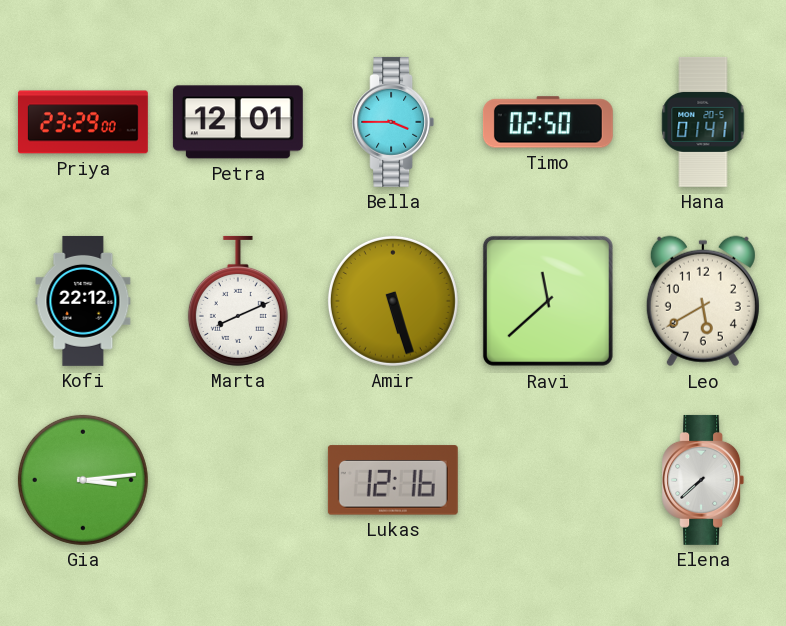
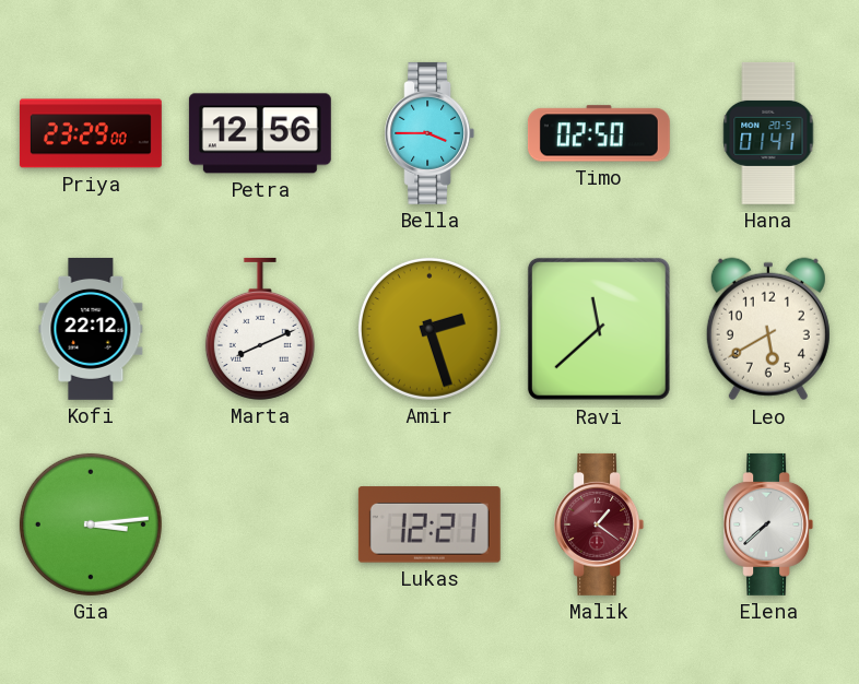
Petra: 12:01 -> 12:56 (260, 133)
Amir: 5:27 -> 2:27 (429, 329)
Lukas: 12:16 -> 12:21 (429, 524)
Malik: none -> 1:21 (599, 524)
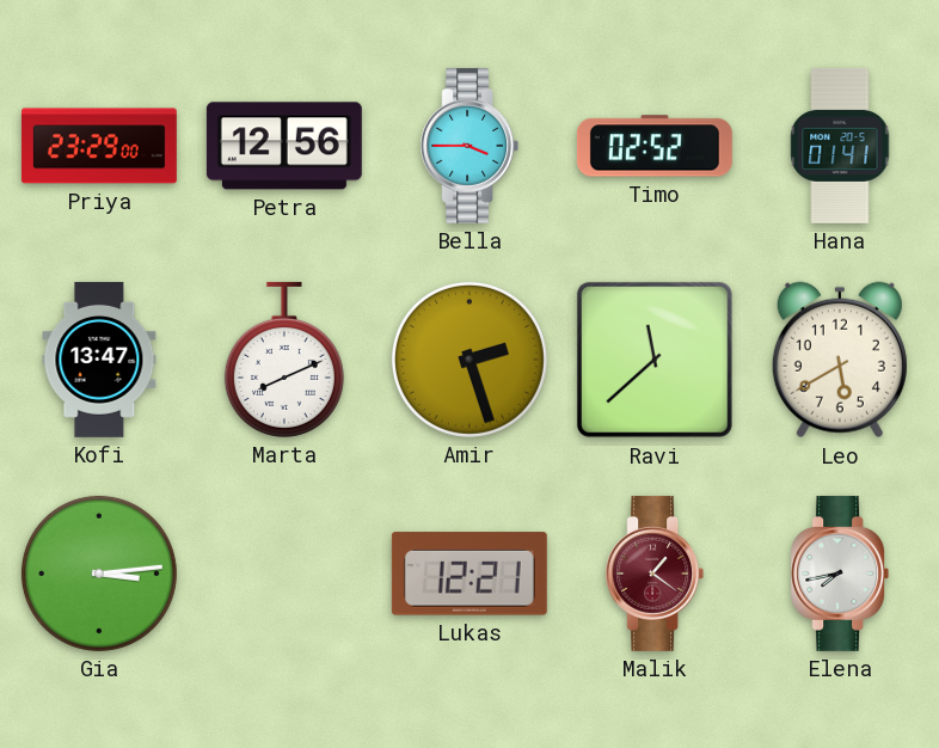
Timo: 02:50 -> 02:52 (655, 146)
Kofi: 22:12 -> 13:47 (99, 360)
Elena: 7:38 -> 7:43 (840, 574)
